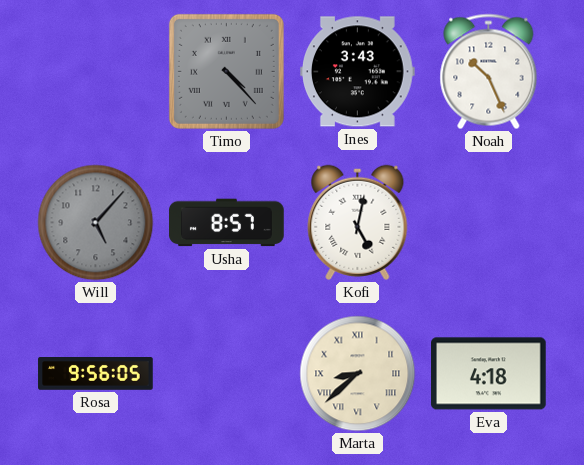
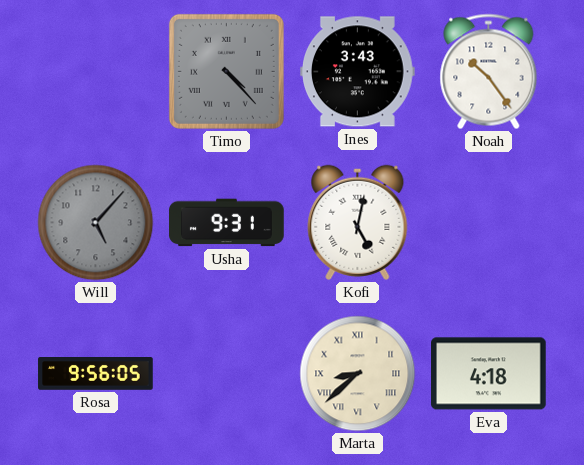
Noah: 10:26 -> 10:24 (489, 72)
Usha: 8:57 -> 9:31 (227, 223)
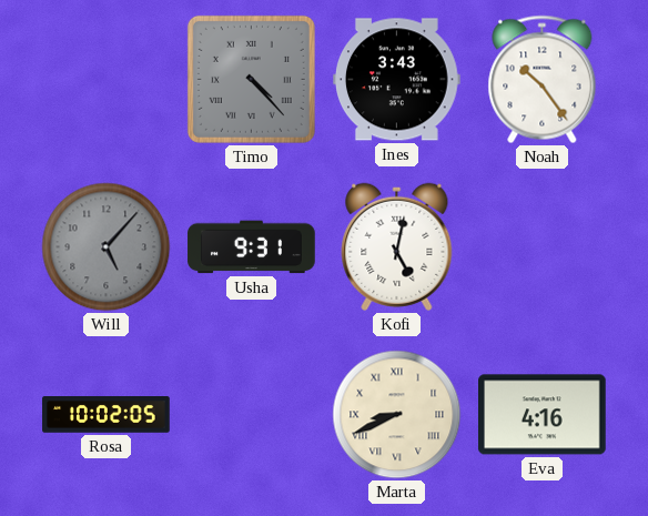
Rosa: 9:56 -> 10:02 (107, 415)
Marta: 8:38 -> 8:41 (397, 415)
Eva: 4:18 -> 4:16 (543, 415)
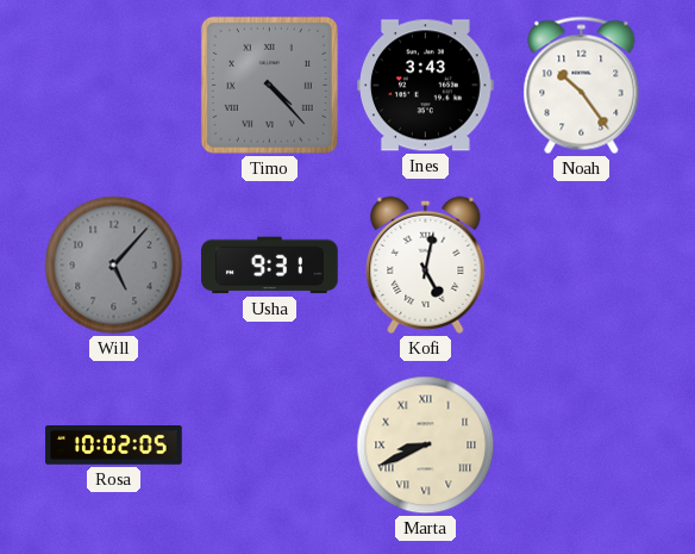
Eva: 4:16 -> none (543, 415)
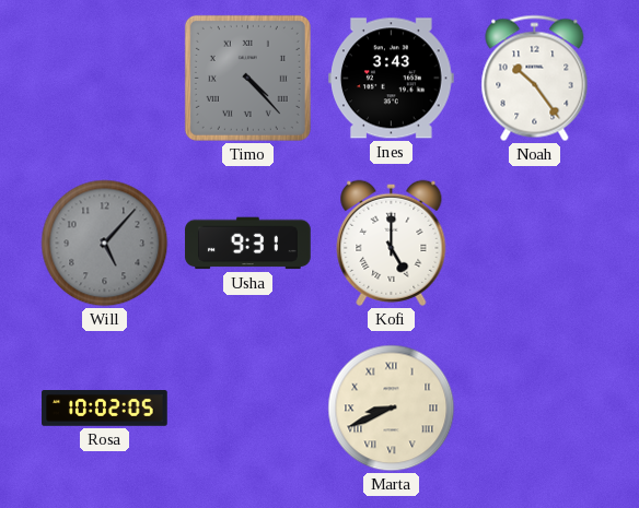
Kofi: 5:02 -> 5:00 (392, 243)
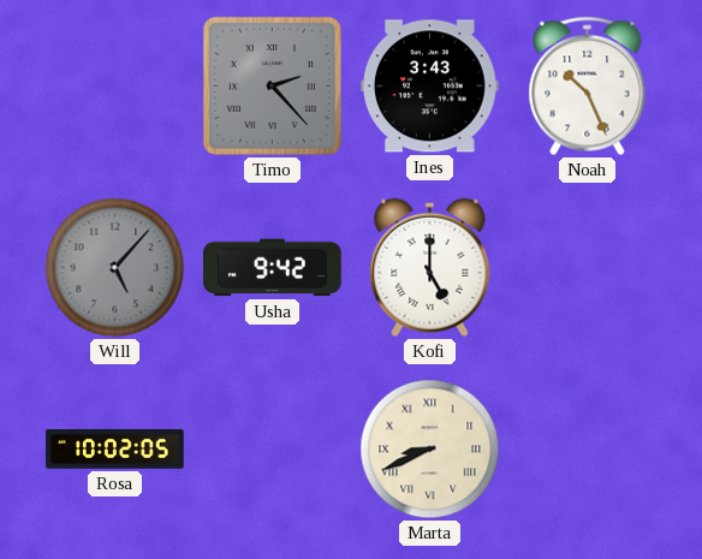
Timo: 4:23 -> 2:23 (272, 85)
Noah: 10:24 -> 10:26 (588, 87)
Usha: 9:31 -> 9:42 (273, 268)
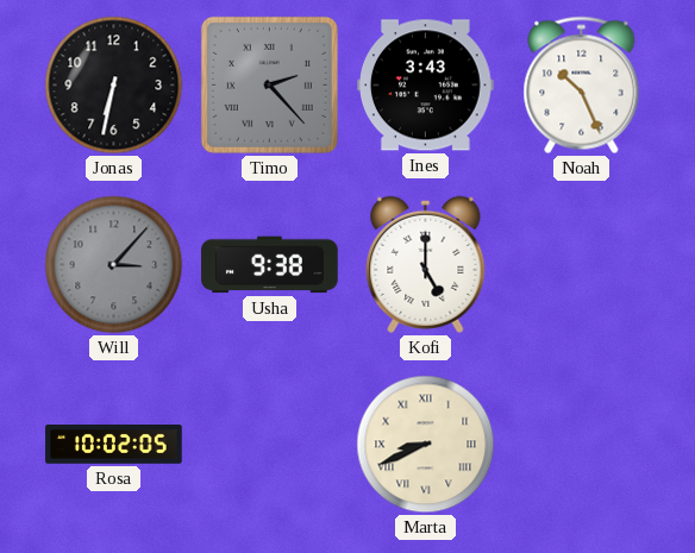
Jonas: none -> 6:32 (114, 86)
Will: 5:07 -> 3:07 (114, 265)
Usha: 9:42 -> 9:38 (270, 265)
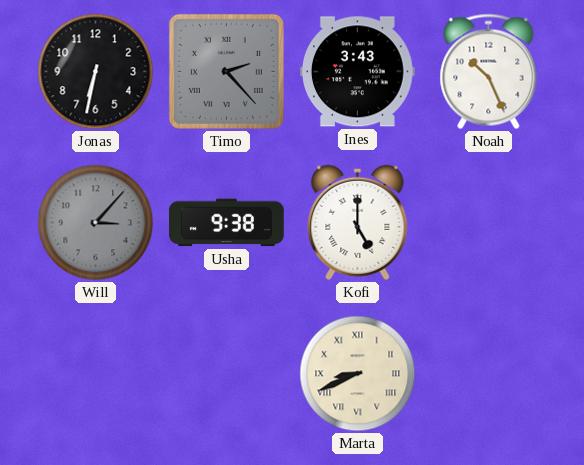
Rosa: 10:02 -> none (114, 445)
